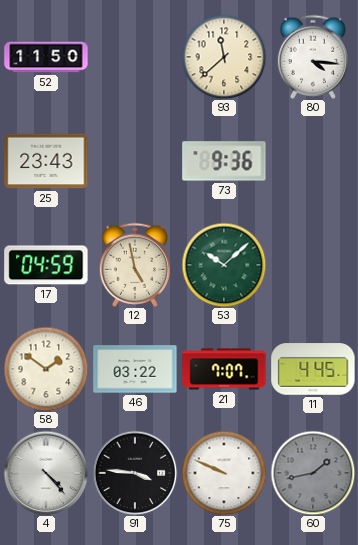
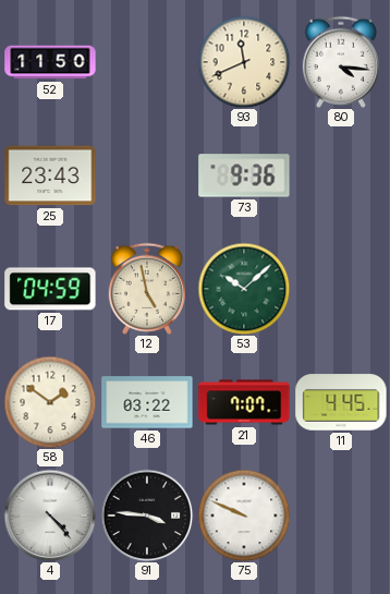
93: 11:38 -> 11:41 (244, 62)
60: 1:43 -> none (313, 473)
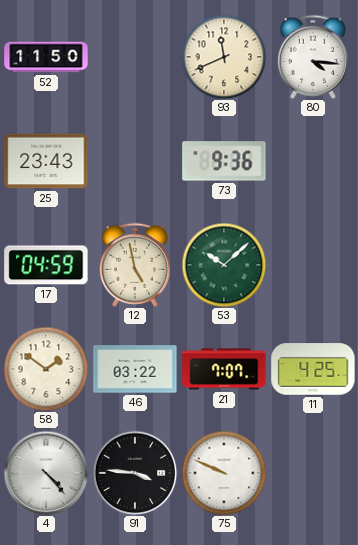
11: 4:45 -> 4:25 (313, 369)
